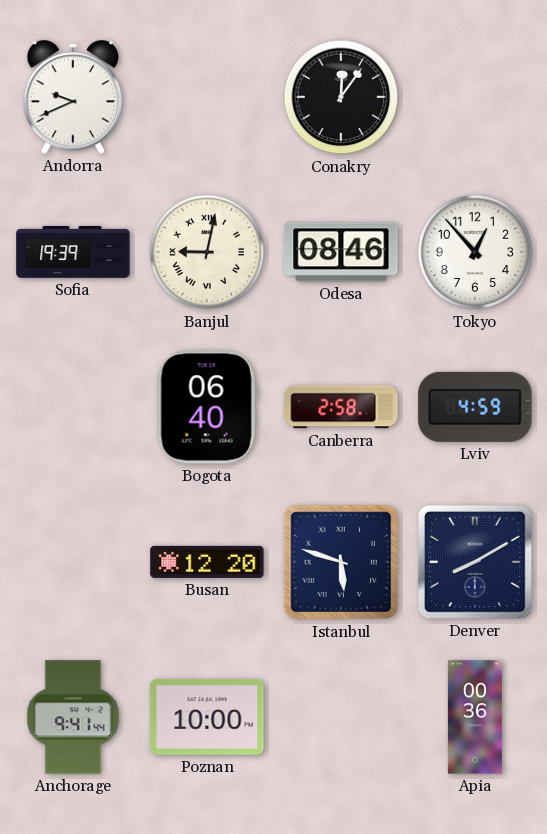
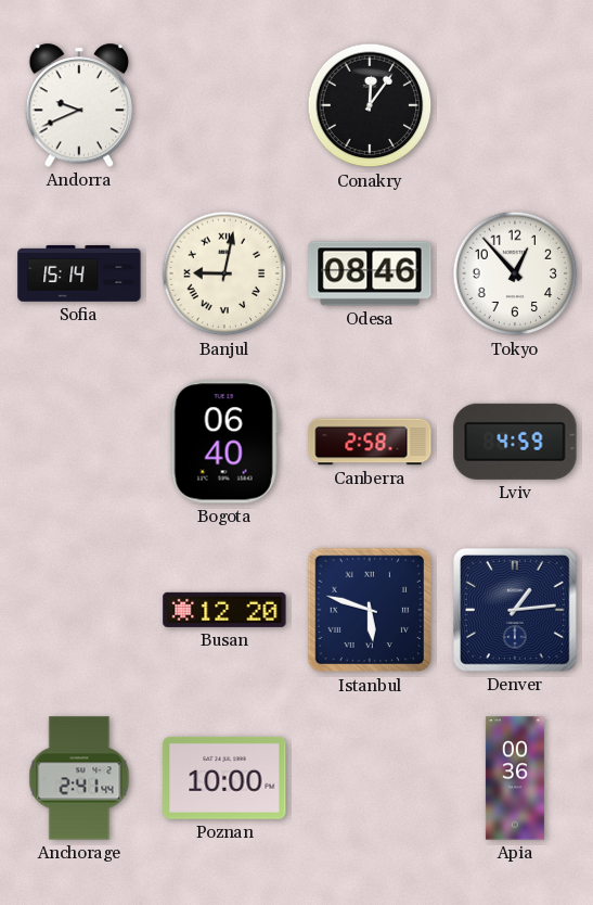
Sofia: 19:39 -> 15:14 (79, 273)
Denver: 8:10 -> 1:14 (516, 611)
Anchorage: 9:41 -> 2:41 (79, 778)
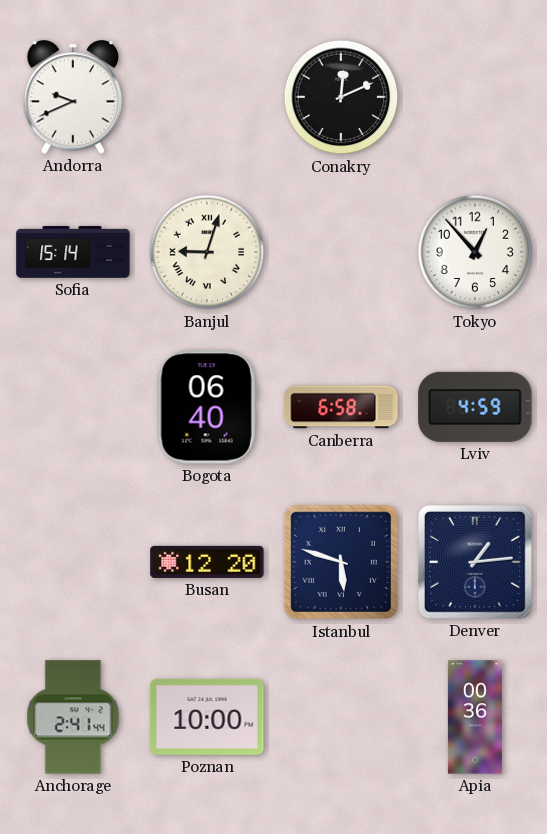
Conakry: 12:06 -> 12:11 (341, 97)
Banjul: 9:02 -> 9:03 (207, 252)
Odesa: 08:46 -> none (370, 273)
Canberra: 2:58 -> 6:58 (341, 407)
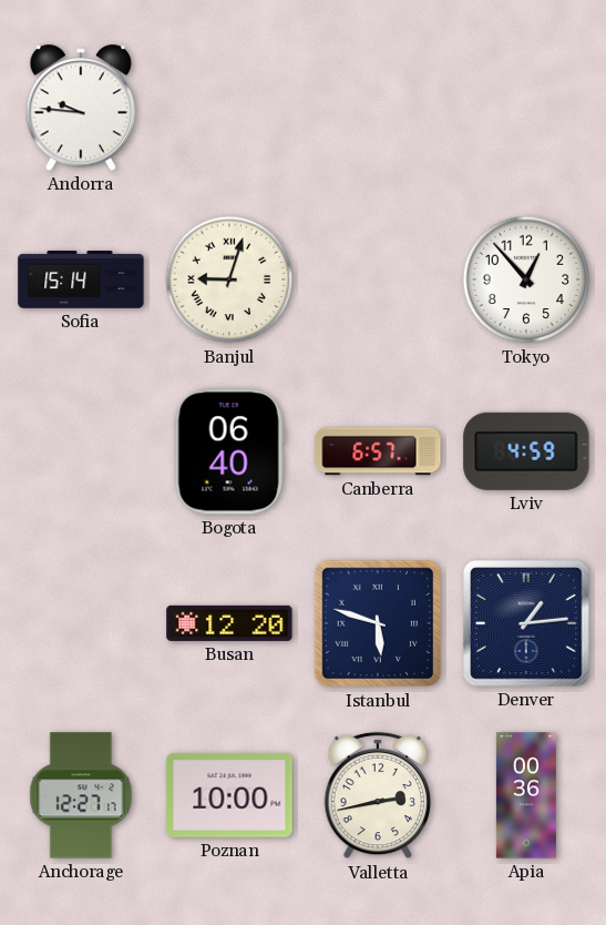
Andorra: 9:41 -> 9:46 (81, 108)
Conakry: 12:11 -> none (341, 97)
Canberra: 6:58 -> 6:57 (378, 451)
Anchorage: 2:41 -> 12:27 (81, 795)
Valletta: none -> 2:43 (377, 795)
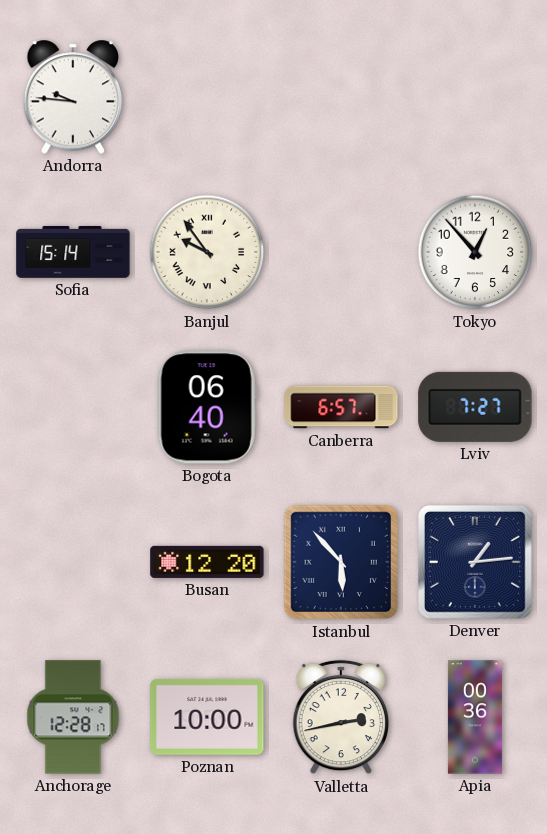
Banjul: 9:03 -> 9:54 (207, 252)
Lviv: 4:59 -> 7:27 (475, 407)
Istanbul: 5:48 -> 5:53 (341, 562)
Anchorage: 12:27 -> 12:28 (73, 717)
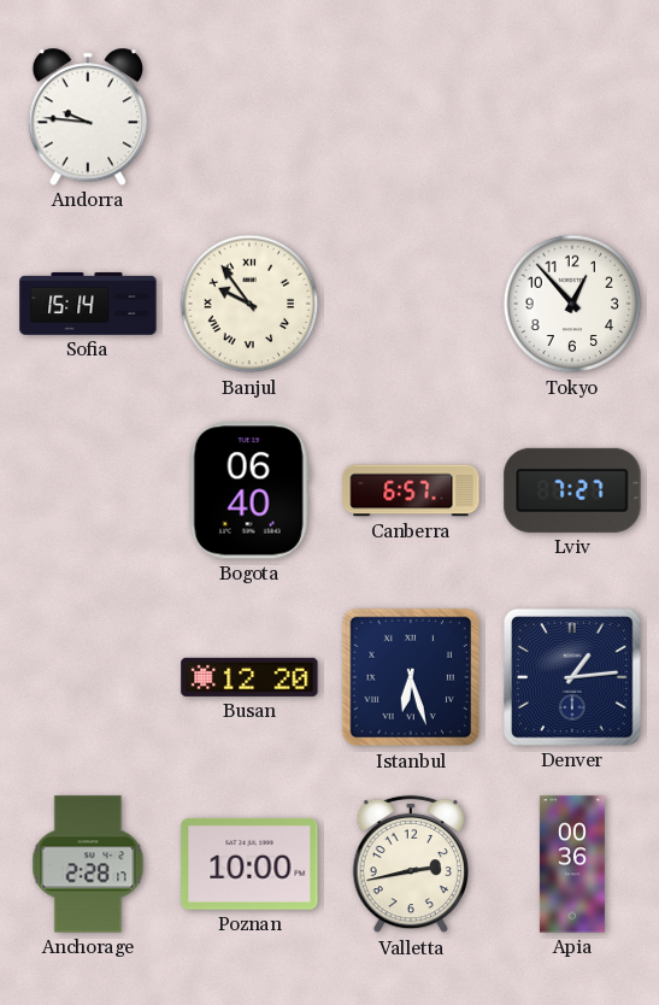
Istanbul: 5:53 -> 6:27 (411, 677)
Anchorage: 12:28 -> 2:28 (88, 864)
